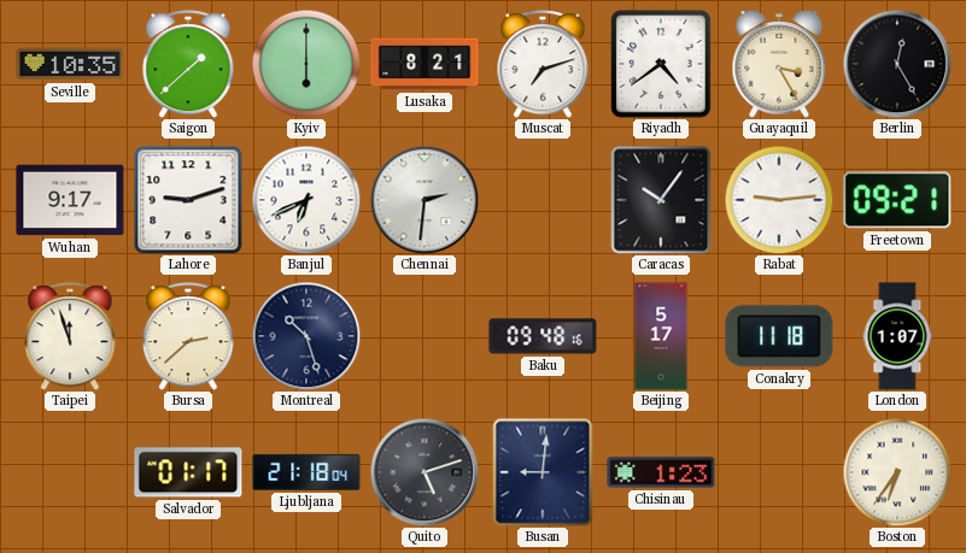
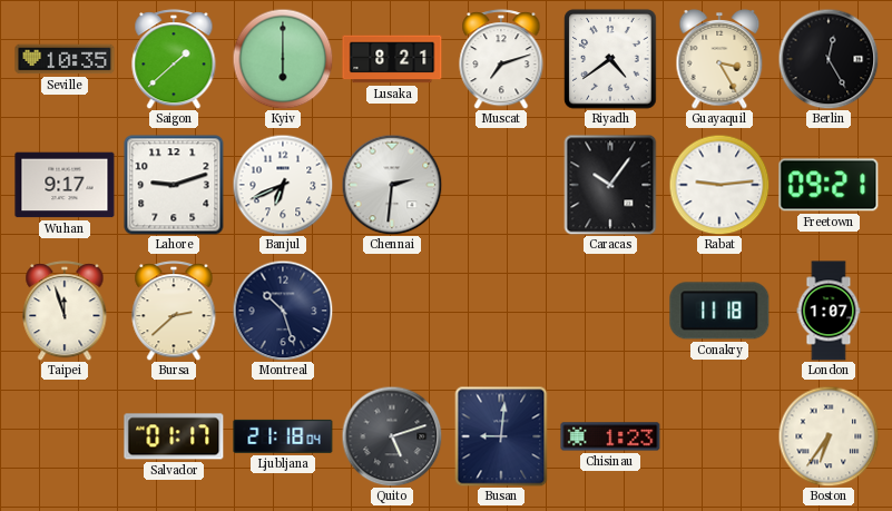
Baku: 09:48 -> none (543, 336)
Beijing: 5:17 -> none (661, 336)
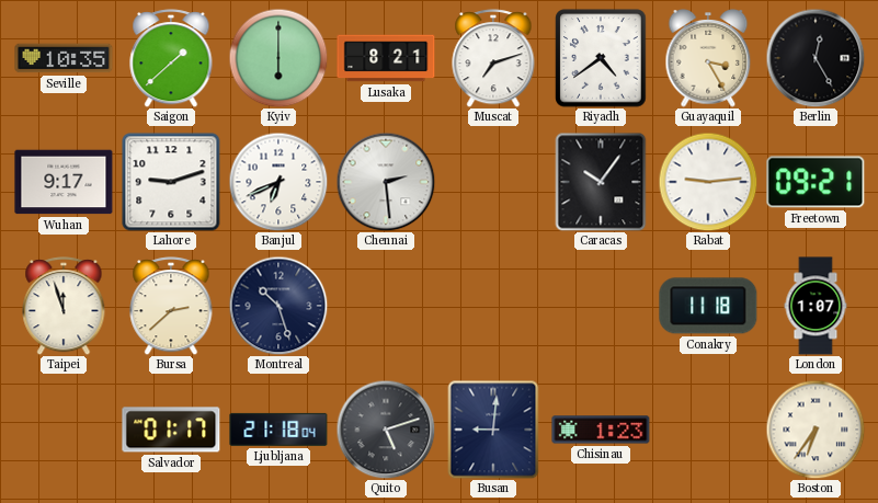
Chennai: 2:31 -> 2:29 (386, 182)
